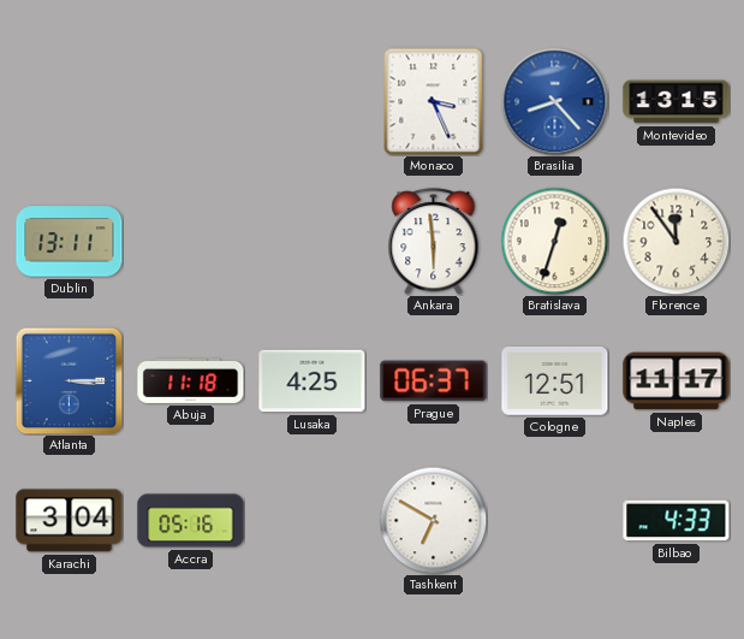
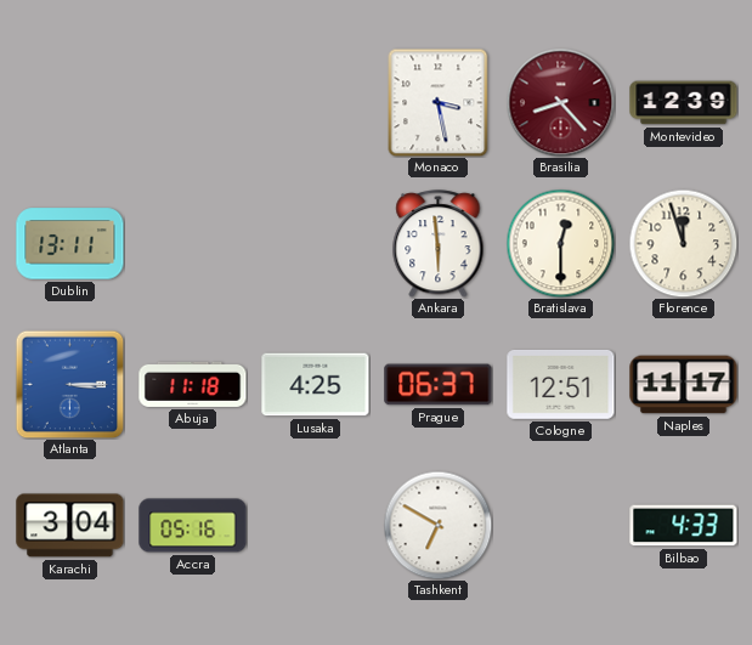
Monaco: 3:26 -> 3:28 (439, 102)
Brasilia dial: blue -> burgundy (560, 102)
Montevideo: 13:15 -> 12:39 (684, 103)
Bratislava: 12:33 -> 12:30 (560, 243)
Florence: 11:54 -> 11:57 (683, 243)
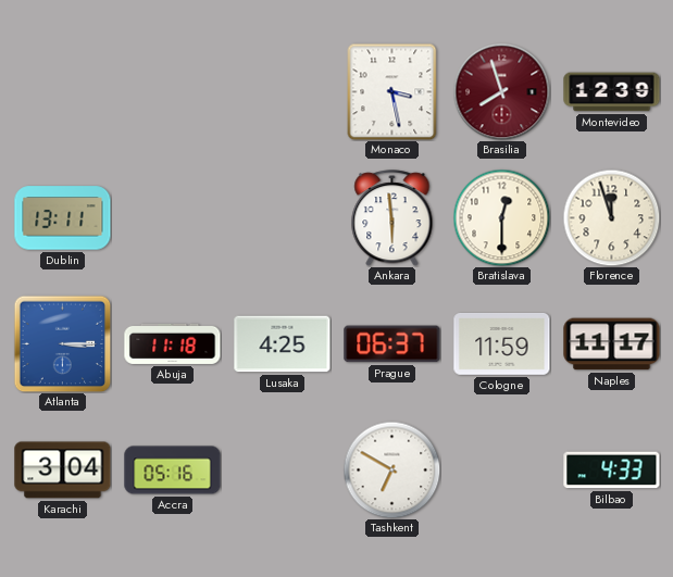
Brasilia: 8:23 -> 7:57 (501, 91)
Cologne: 12:51 -> 11:59 (502, 343)
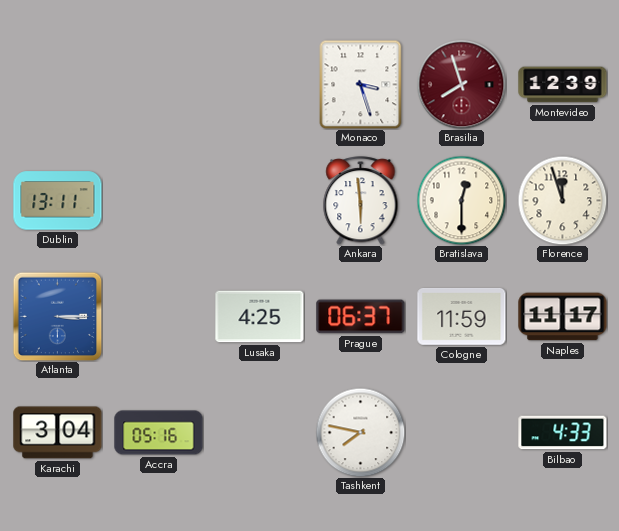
Monaco: 3:28 -> 3:27 (361, 84)
Abuja: 11:18 -> none (173, 343)
Tashkent: 6:50 -> 7:47 (360, 432)
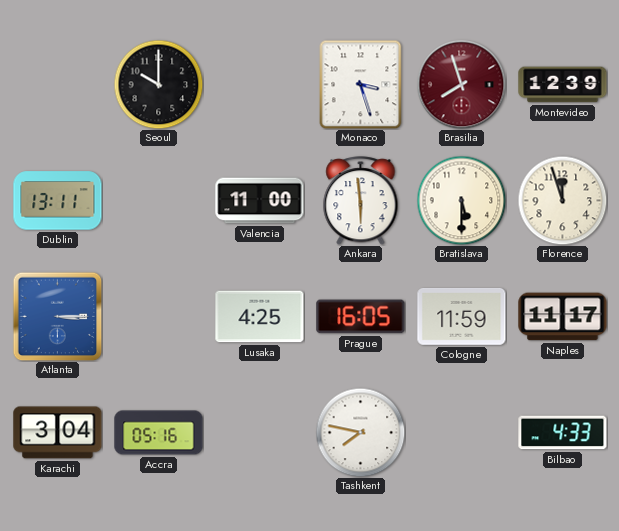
Seoul: none -> 10:00 (158, 84)
Valencia: none -> 11:00 (260, 201)
Bratislava: 12:30 -> 5:30 (461, 200)
Prague: 06:37 -> 16:05 (361, 317)
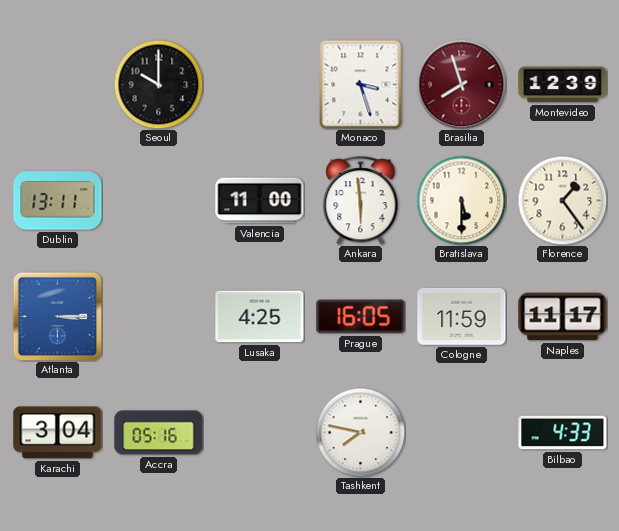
Florence: 11:57 -> 1:24 (562, 200)
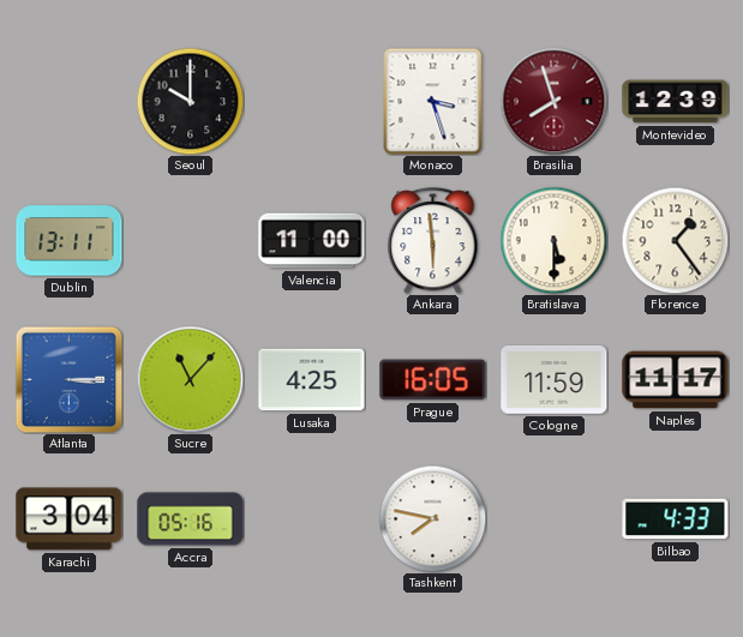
Sucre: none -> 11:07 (190, 379)
